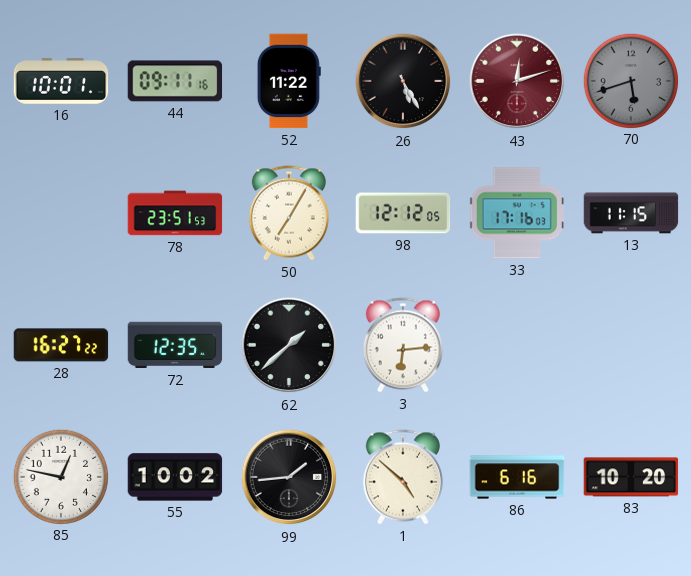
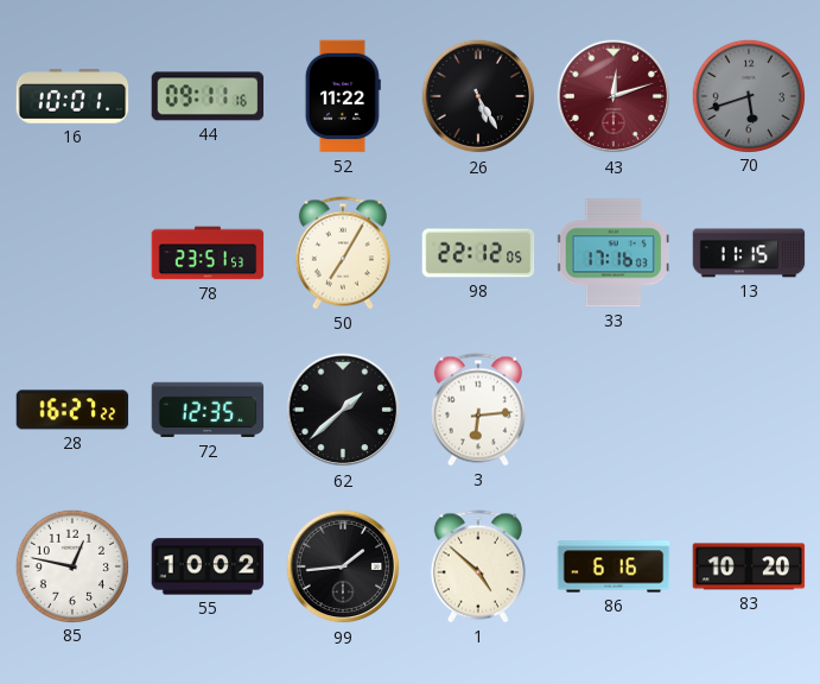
98: 12:12 -> 22:12 (478, 253)
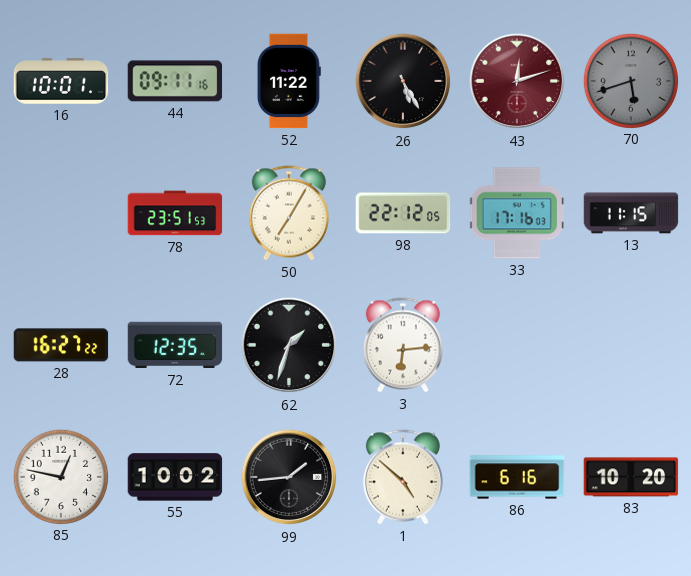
62: 1:38 -> 1:33 (289, 345)
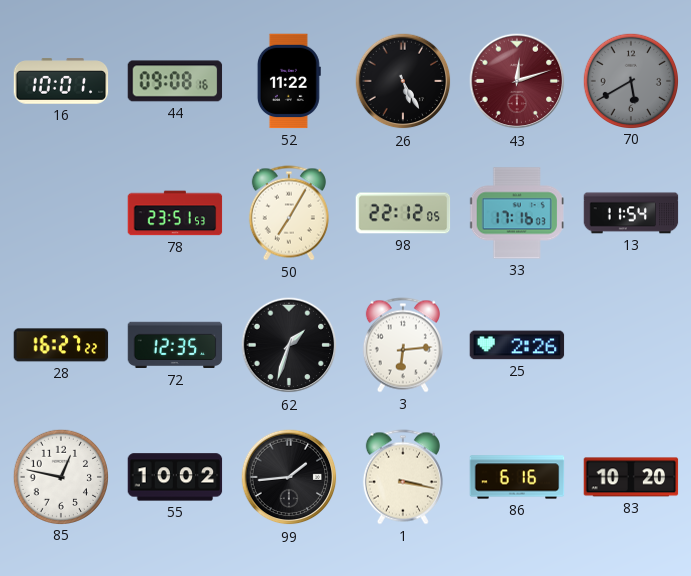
44: 09:11 -> 09:08 (175, 81)
70: 5:42 -> 5:40 (630, 80)
13: 11:15 -> 11:54 (631, 213)
25: none -> 2:26 (517, 345)
1: 4:52 -> 3:17 (403, 477)
